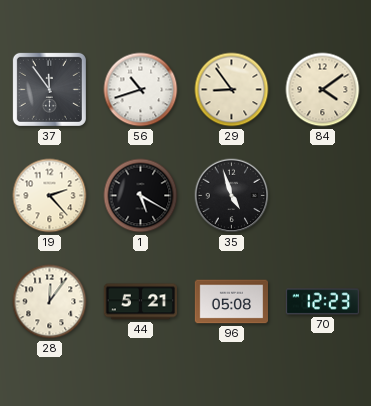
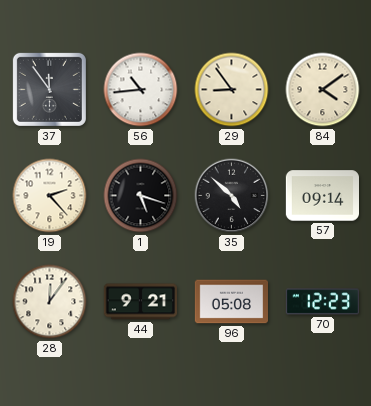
56: 10:42 -> 10:44 (141, 90)
1: 5:20 -> 5:18 (141, 196)
35: 4:57 -> 4:52 (232, 196)
57: none -> 09:14 (322, 196)
44: 5:21 -> 9:21 (140, 302)
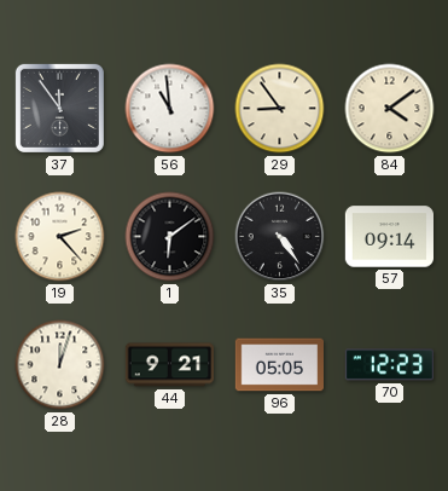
56: 10:44 -> 10:59 (170, 109)
1: 5:18 -> 6:09 (170, 237)
35: 4:52 -> 4:24 (280, 237)
28: 12:06 -> 12:03 (60, 365)
96: 05:08 -> 05:05 (279, 365)
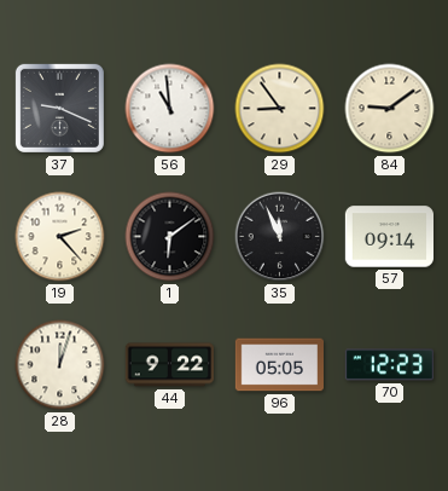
37: 11:54 -> 9:19 (59, 108)
84: 4:09 -> 9:09 (390, 109)
35: 4:24 -> 11:56 (280, 237)
44: 9:21 -> 9:22 (169, 365)
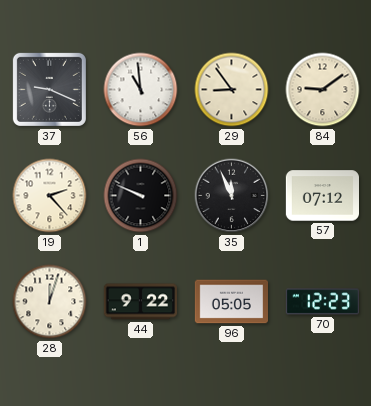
1: 6:09 -> 9:49 (141, 196)
57: 09:14 -> 07:12 (322, 196)
